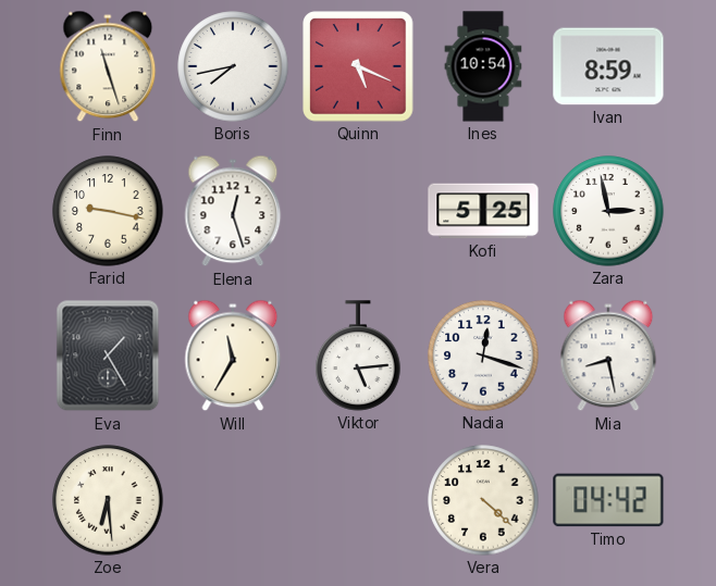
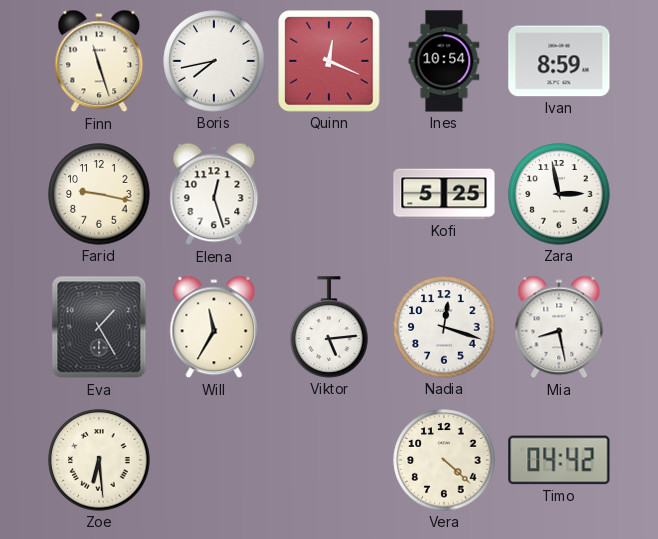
Quinn: 5:19 -> 12:19 (329, 61)
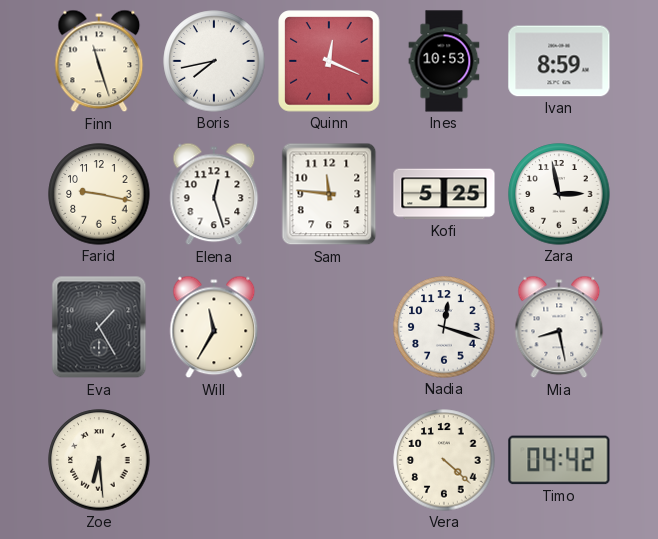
Ines: 10:54 -> 10:53 (444, 61)
Sam: none -> 11:46 (329, 194)
Viktor: 5:14 -> none (329, 327)
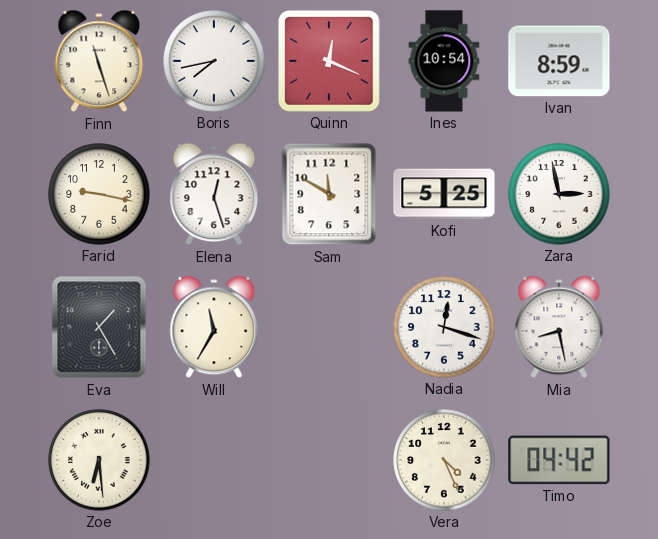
Ines: 10:53 -> 10:54 (444, 61)
Sam: 11:46 -> 11:50 (329, 194)
Vera: 4:22 -> 4:26 (444, 460)
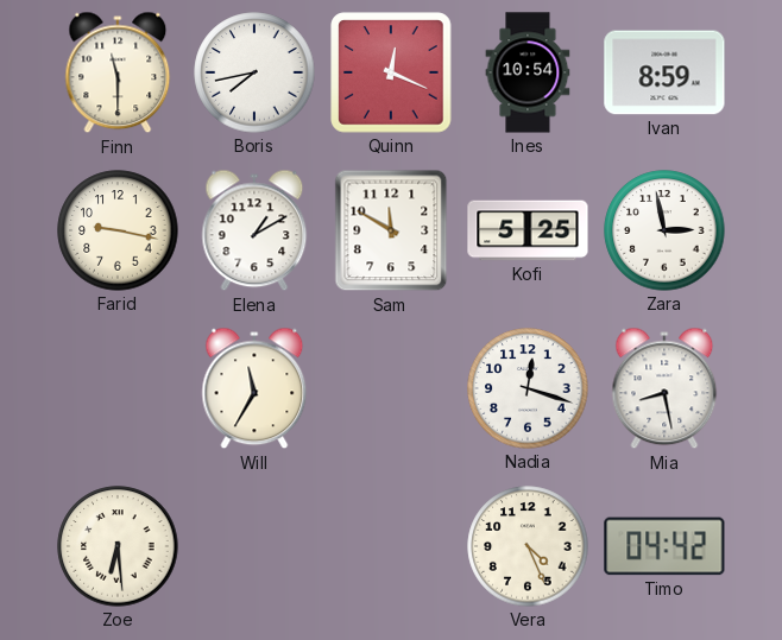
Finn: 11:27 -> 11:30 (118, 72)
Elena: 12:27 -> 1:10 (254, 230)
Eva: 1:25 -> none (99, 327)
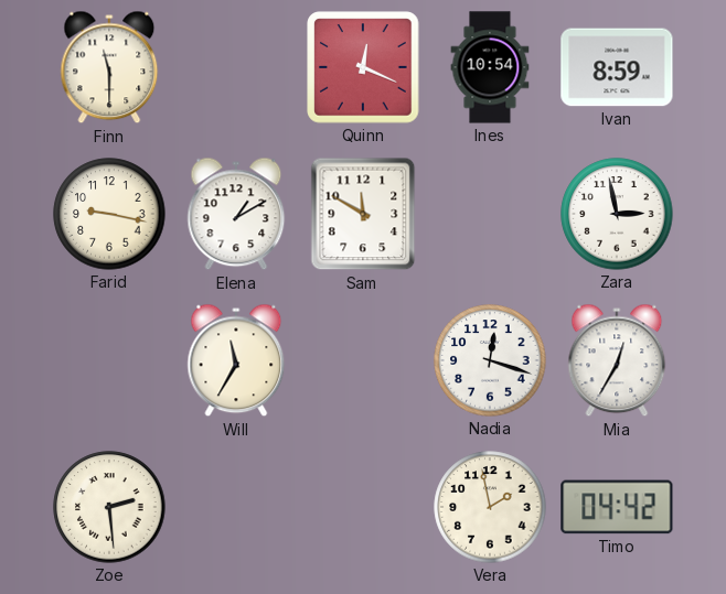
Boris: 7:43 -> none (254, 72)
Kofi: 5:25 -> none (528, 230)
Mia: 8:28 -> 12:35 (617, 360)
Zoe: 6:29 -> 2:29 (109, 507)
Vera: 4:26 -> 1:58 (490, 507)
